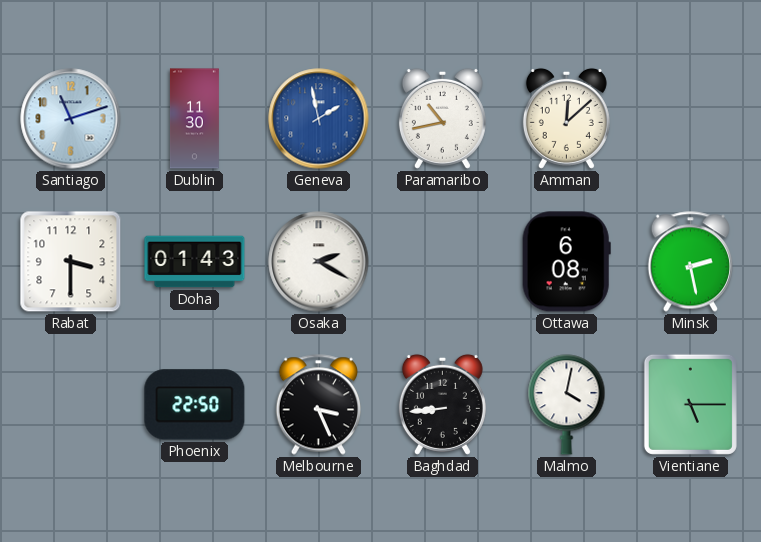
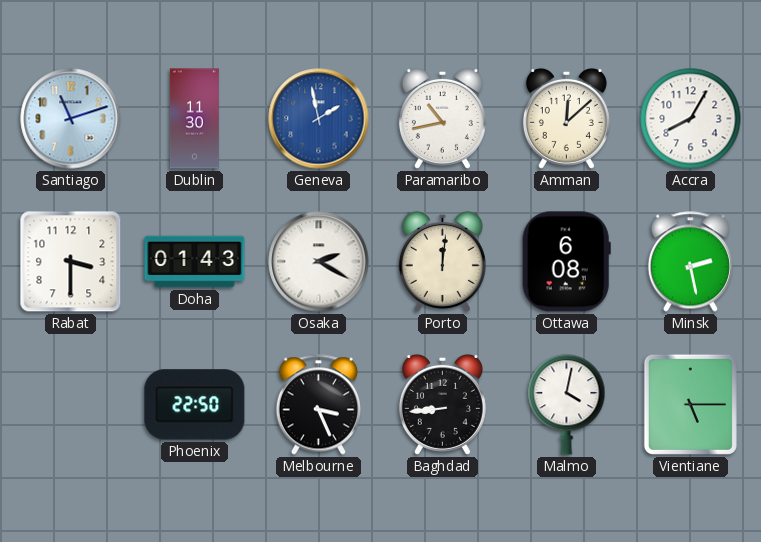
Accra: none -> 8:05 (691, 119)
Porto: none -> 12:01 (442, 261)
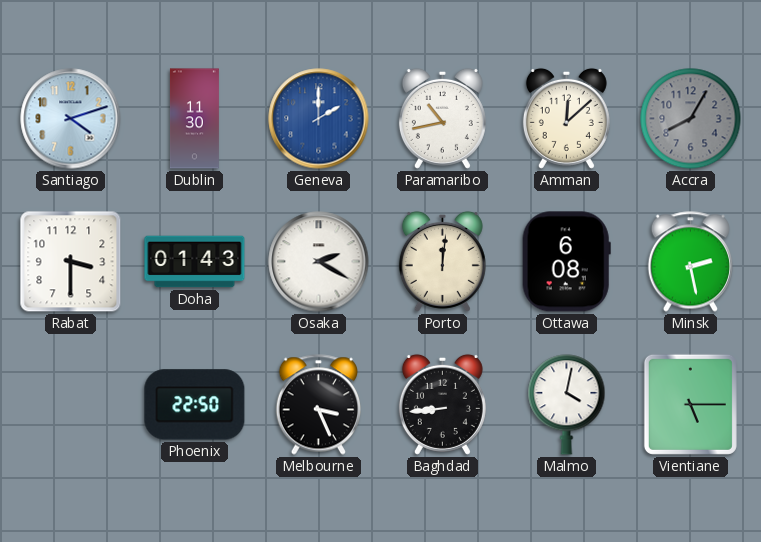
Santiago: 11:12 -> 4:12 (71, 119)
Geneva: 1:58 -> 2:00 (319, 119)
Accra dial: white -> grey (691, 119)
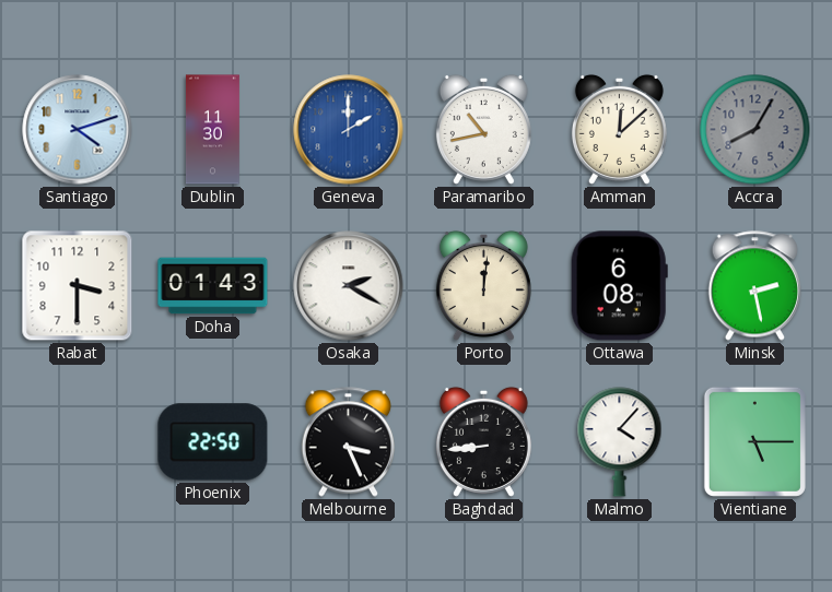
Malmo: 4:02 -> 4:07 (620, 442)
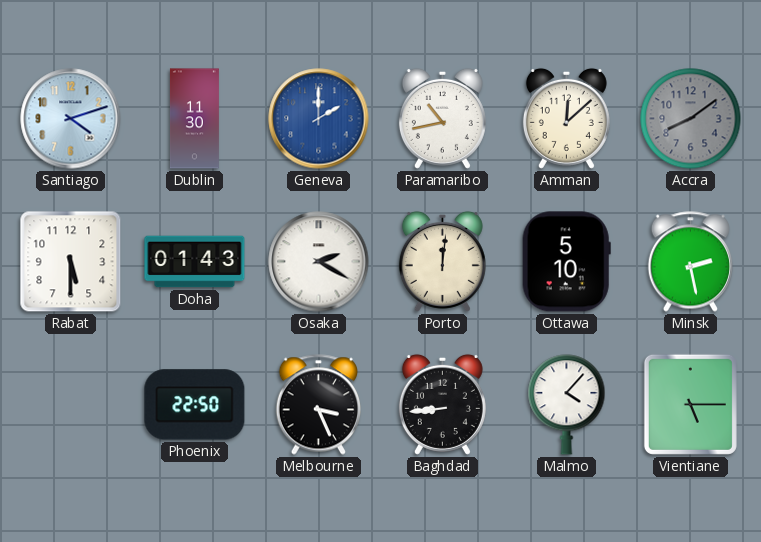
Accra: 8:05 -> 8:09 (691, 119)
Rabat: 3:30 -> 5:30 (71, 262)
Ottawa: 6:08 -> 5:10 (566, 262)
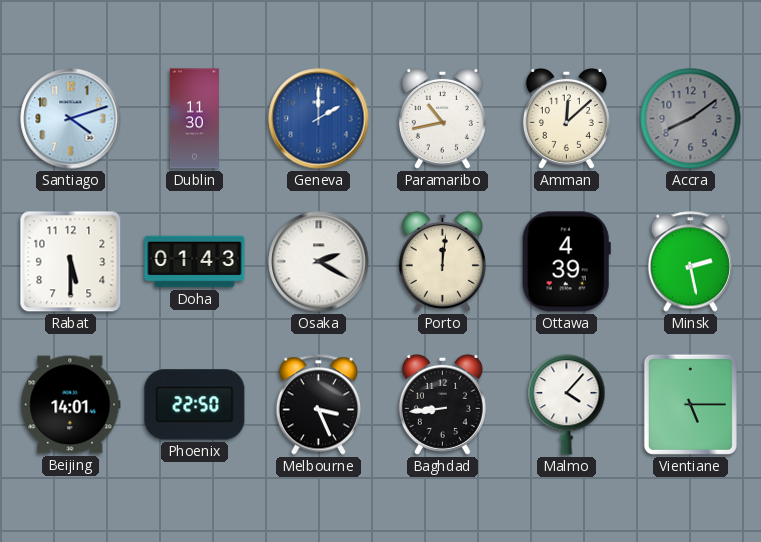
Ottawa: 5:10 -> 4:39 (566, 262)
Beijing: none -> 14:01 (71, 405)
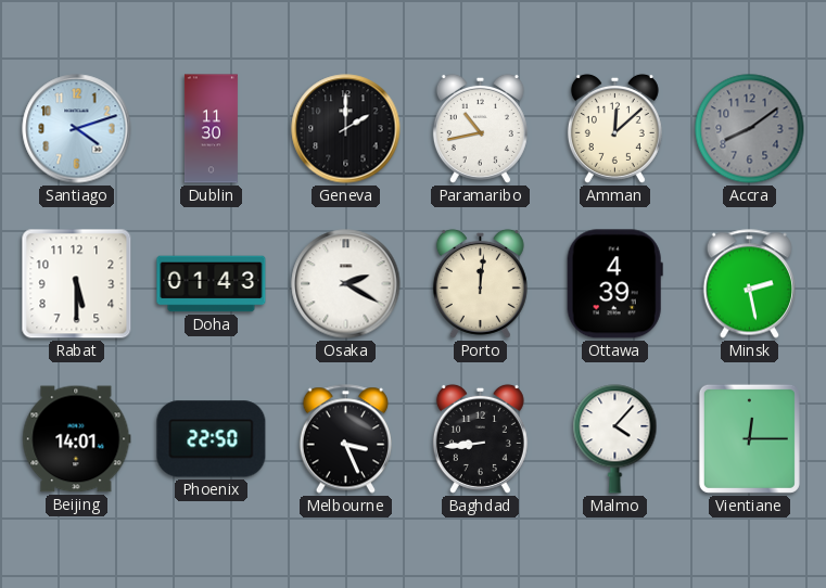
Geneva dial: blue -> black (346, 129)
Vientiane: 5:15 -> 12:15 (749, 438)
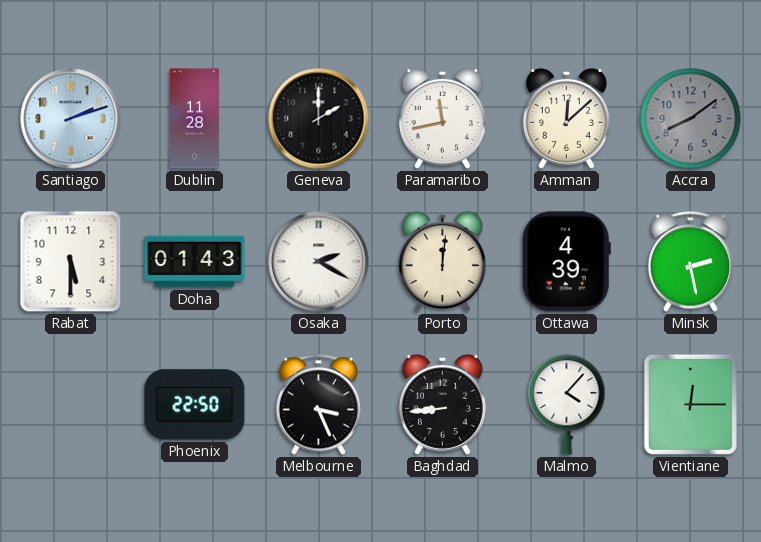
Santiago: 4:12 -> 2:12 (71, 119)
Dublin: 11:30 -> 11:28 (194, 119)
Paramaribo: 10:43 -> 11:43 (442, 118)
Beijing: 14:01 -> none (77, 439)
